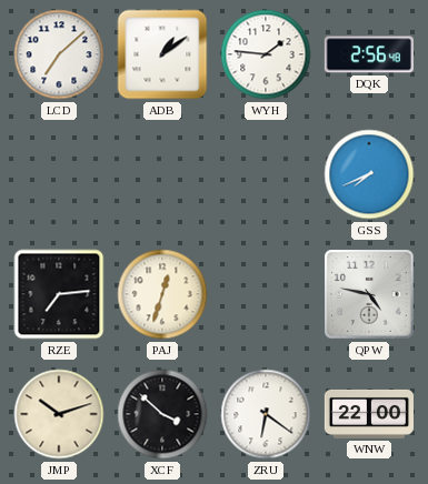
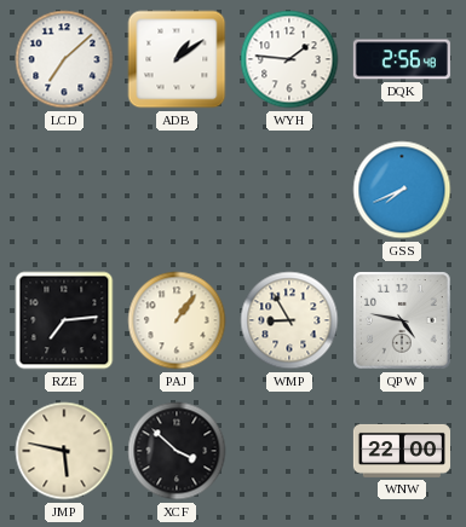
PAJ: 12:33 -> 1:06 (177, 320)
WMP: none -> 8:55 (289, 320)
JMP: 10:12 -> 5:47 (64, 451)
ZRU: 6:21 -> none (266, 414)
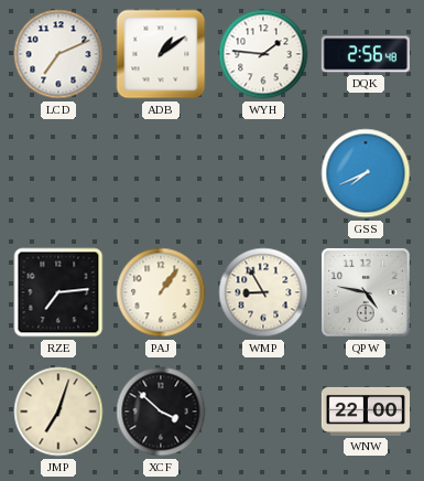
LCD: 7:08 -> 7:11 (58, 54)
JMP: 5:47 -> 7:03 (58, 411)
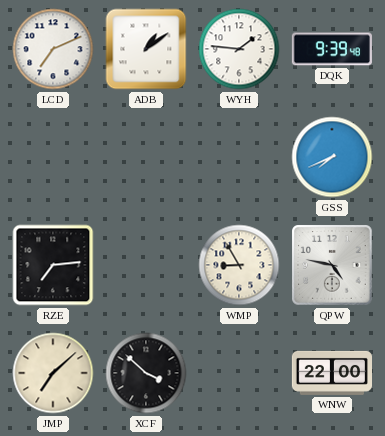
DQK: 2:56 -> 9:39 (332, 49)
PAJ: 1:06 -> none (161, 292)
JMP: 7:03 -> 7:08 (53, 373)
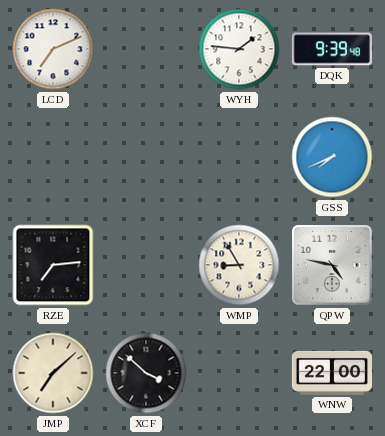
ADB: 1:09 -> none (146, 49)
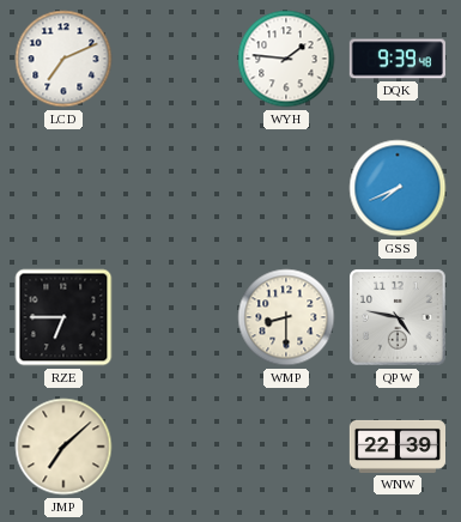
RZE: 7:14 -> 6:45 (63, 317)
WMP: 8:55 -> 8:30 (286, 317)
XCF: 3:52 -> none (146, 373)
WNW: 22:00 -> 22:39 (396, 447)
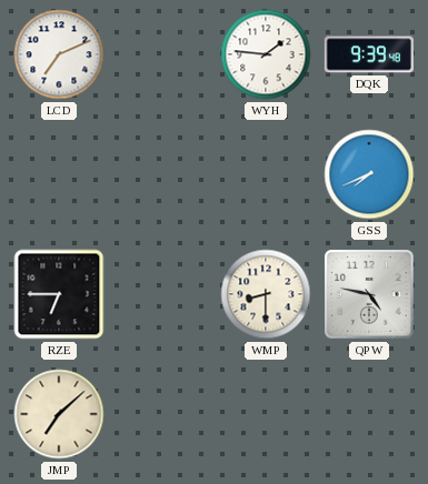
WNW: 22:39 -> none (396, 447)
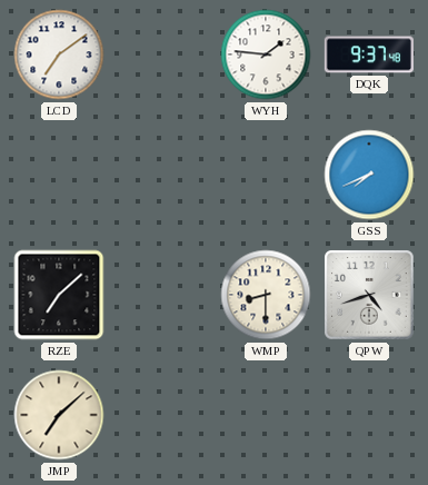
LCD: 7:11 -> 7:09 (59, 55)
DQK: 9:39 -> 9:37 (369, 55)
RZE: 6:45 -> 7:08 (59, 295)
QPW: 4:47 -> 4:42 (370, 296)
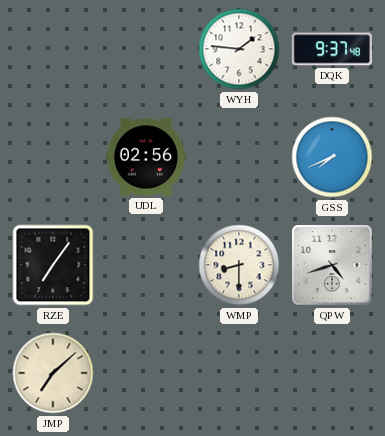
LCD: 7:09 -> none (59, 55)
UDL: none -> 02:56 (146, 157)
RZE: 7:08 -> 7:06 (53, 265)
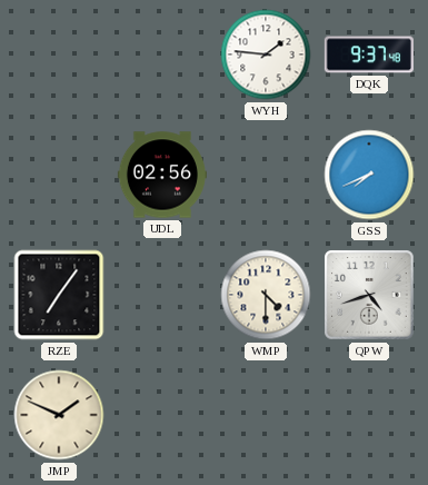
WMP: 8:30 -> 4:30 (266, 295)
JMP: 7:08 -> 1:49 (59, 415)
